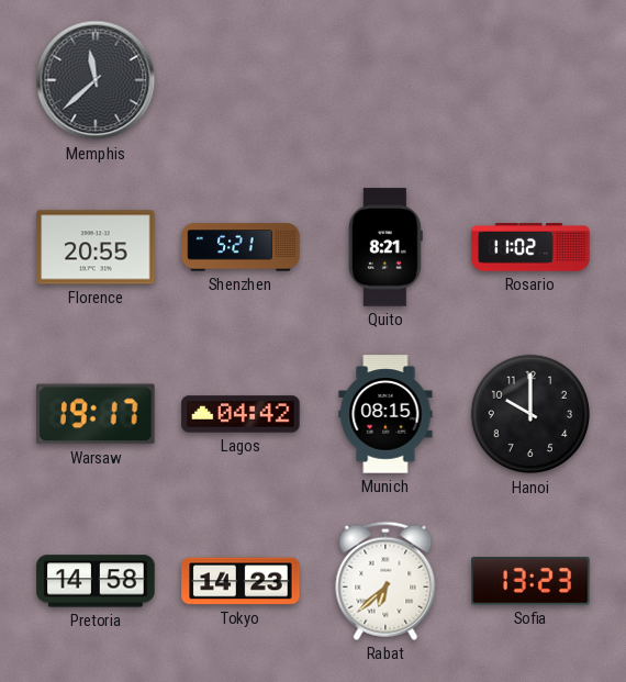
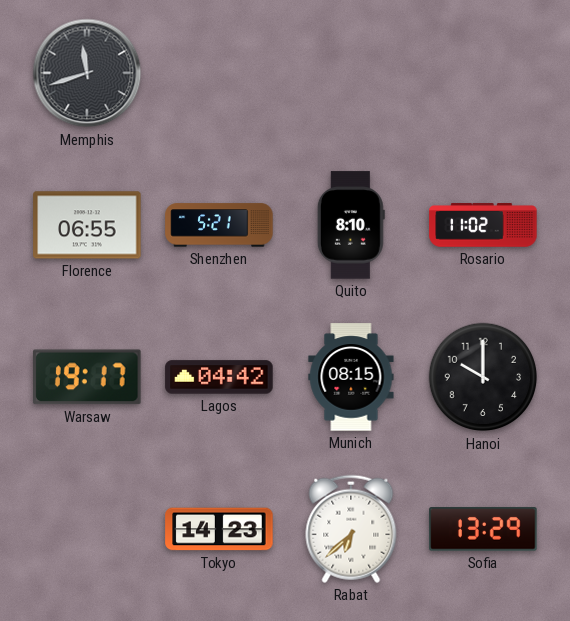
Memphis: 11:38 -> 11:42 (87, 73)
Florence: 20:55 -> 06:55 (87, 225)
Quito: 8:21 -> 8:10 (351, 225)
Pretoria: 14:58 -> none (96, 581)
Sofia: 13:23 -> 13:29 (483, 529)
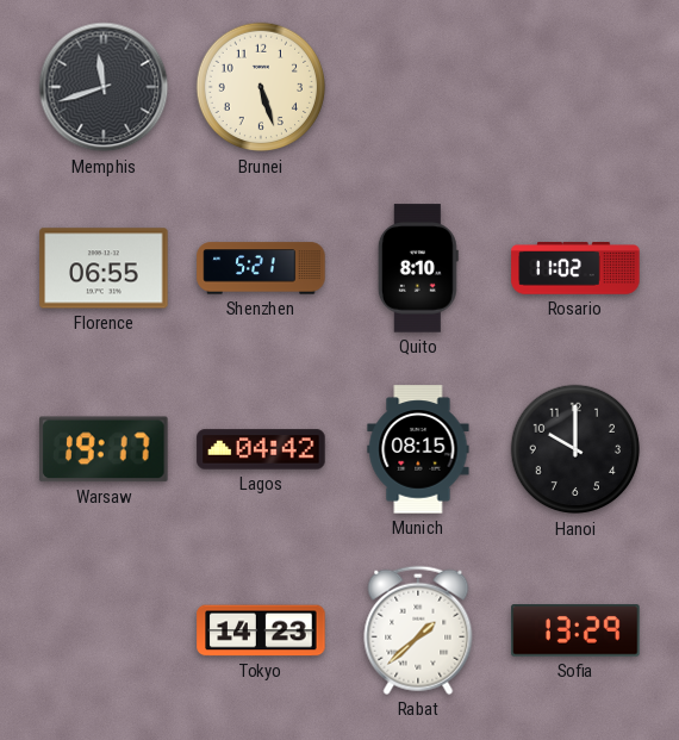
Brunei: none -> 5:27 (261, 87)
Rabat: 6:38 -> 1:38 (418, 630)
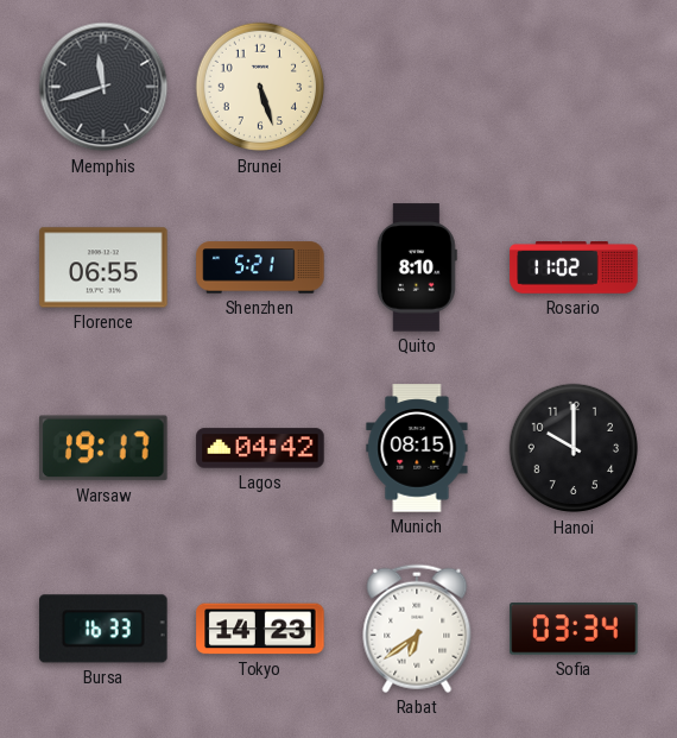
Bursa: none -> 16:33 (103, 629)
Rabat: 1:38 -> 6:39 (417, 629)
Sofia: 13:29 -> 03:34 (574, 629)
